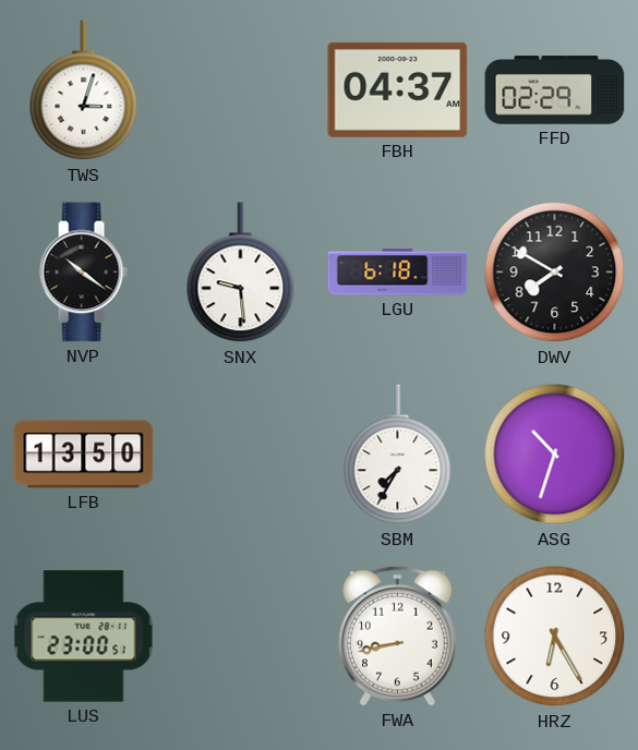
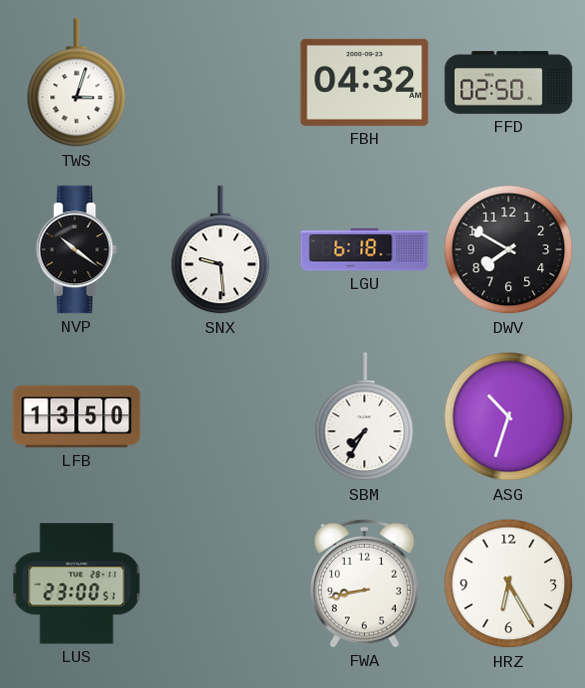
FBH: 04:37 -> 04:32 (365, 82)
FFD: 02:29 -> 02:50 (509, 83)
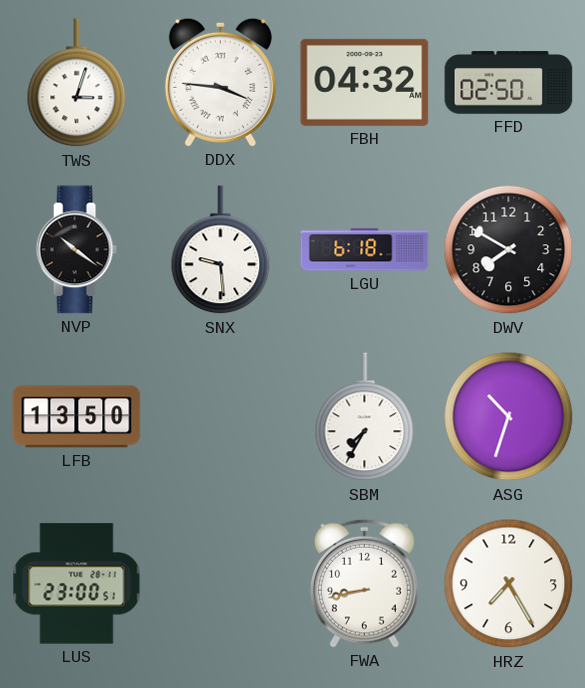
DDX: none -> 3:46 (220, 82)
HRZ: 6:25 -> 7:25 (509, 584)
